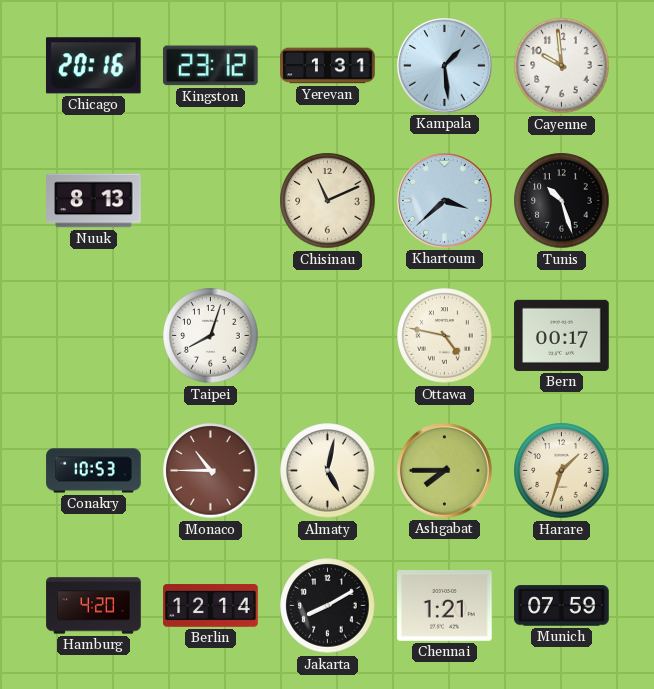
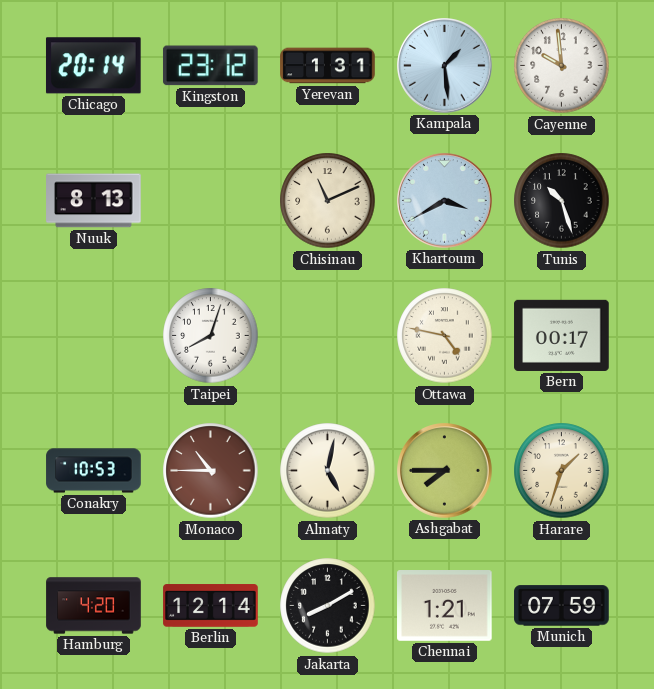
Chicago: 20:16 -> 20:14 (93, 66)
Khartoum: 3:38 -> 3:40 (445, 201)
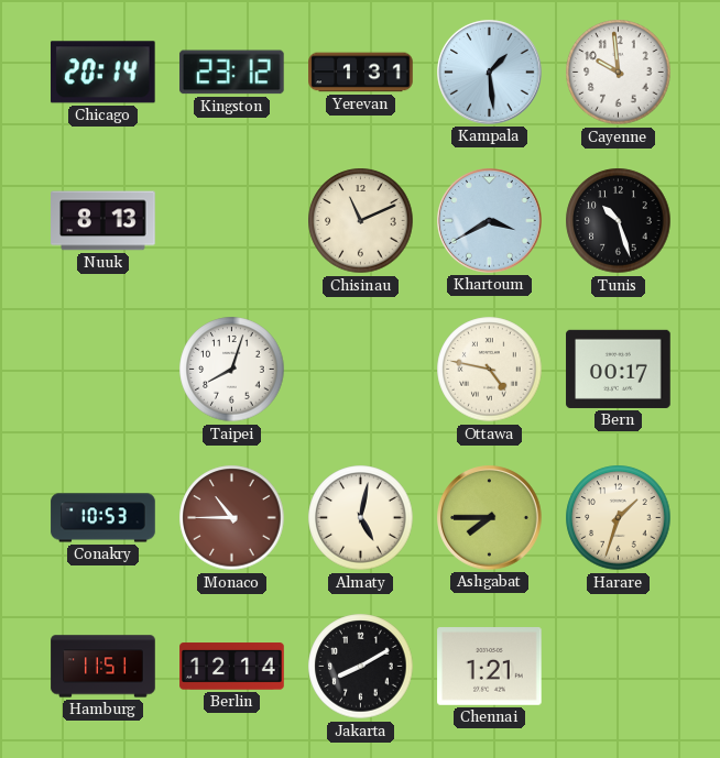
Hamburg: 4:20 -> 11:51 (103, 667)
Munich: 07:59 -> none (562, 606)
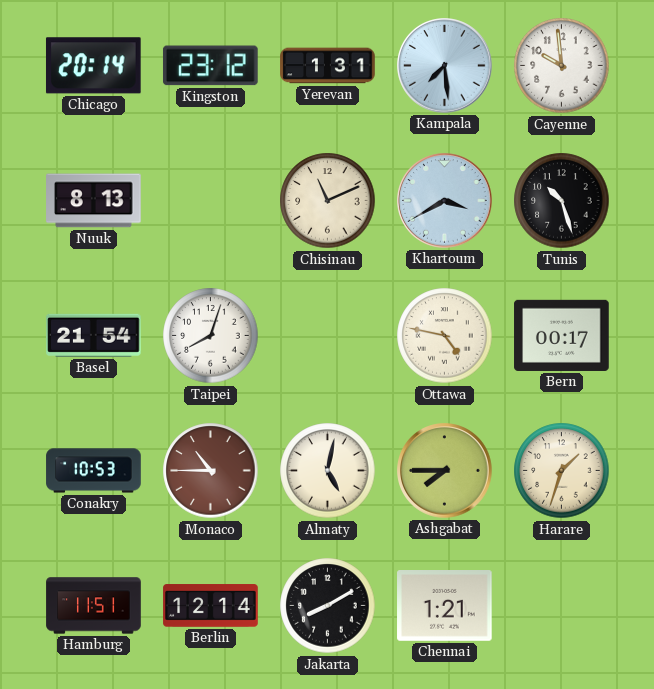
Kampala: 1:29 -> 7:29 (445, 66)
Basel: none -> 21:54 (94, 335)
